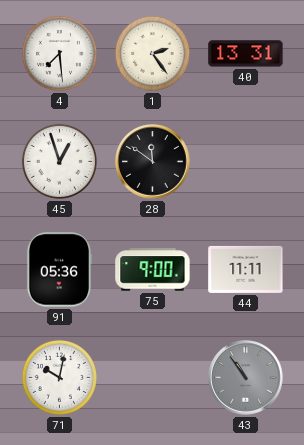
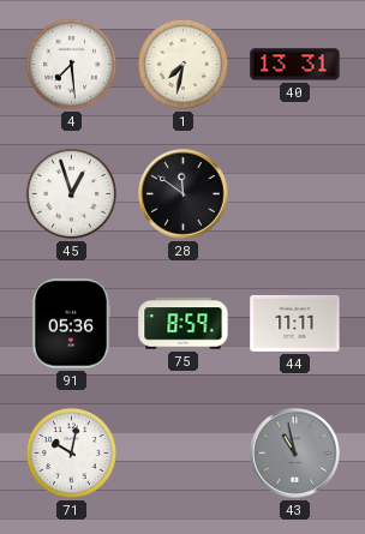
1: 2:24 -> 7:32 (182, 64)
75: 9:00 -> 8:59 (184, 324)
43: 10:54 -> 10:58 (295, 454)
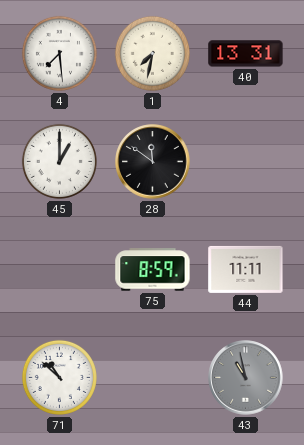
45: 12:57 -> 1:00 (59, 161)
91: 05:36 -> none (71, 324)
71: 10:02 -> 10:52 (59, 377)
